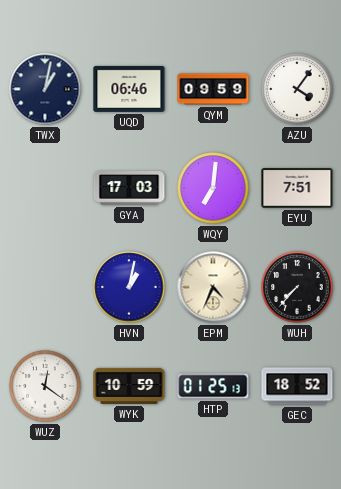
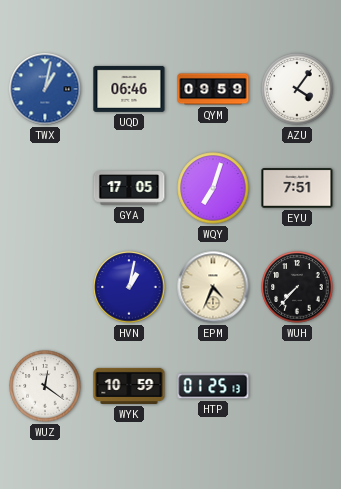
TWX dial: navy -> blue (45, 89)
GYA: 17:03 -> 17:05 (129, 188)
WQY: 7:01 -> 7:03 (213, 188)
GEC: 18:52 -> none (297, 386)
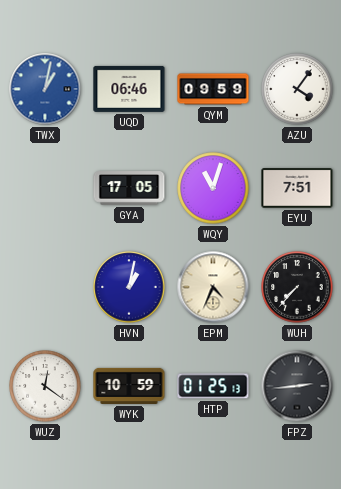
WQY: 7:03 -> 11:03 (213, 188)
FPZ: none -> 2:44 (297, 386)
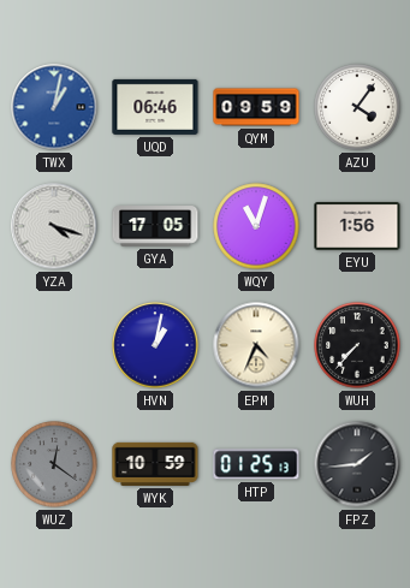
YZA: none -> 4:18 (54, 226)
EYU: 7:51 -> 1:56 (357, 227)
WUZ dial: white -> grey (54, 464)
FPZ: 2:44 -> 1:44 (357, 464)
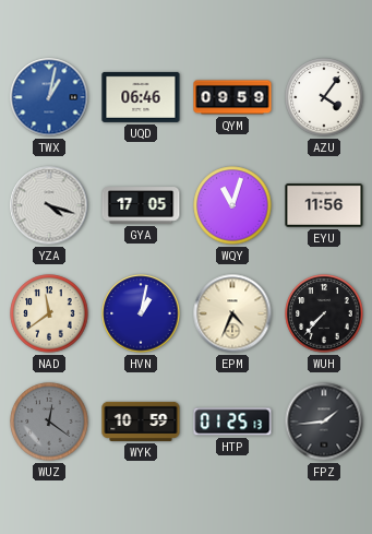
EYU: 1:56 -> 11:56 (324, 206)
NAD: none -> 11:39 (49, 313)
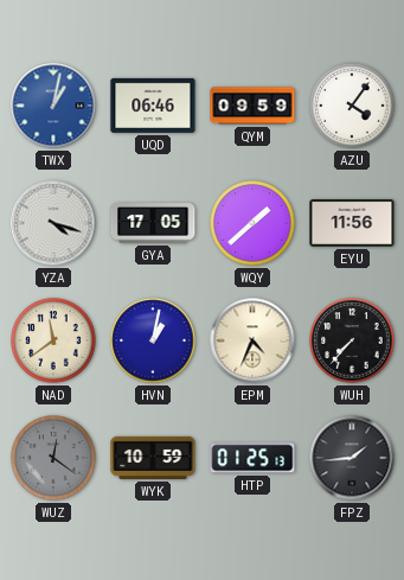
WQY: 11:03 -> 1:38 (252, 223)
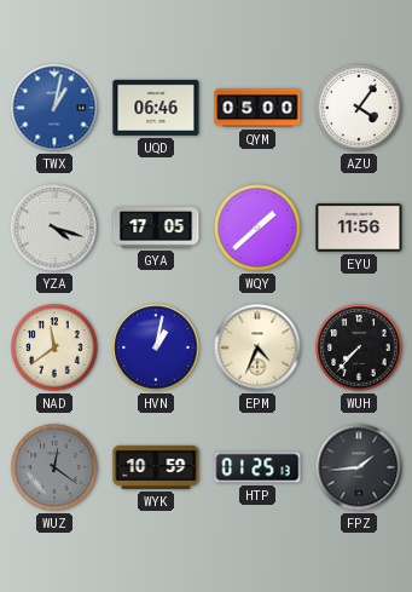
QYM: 09:59 -> 05:00 (257, 108)
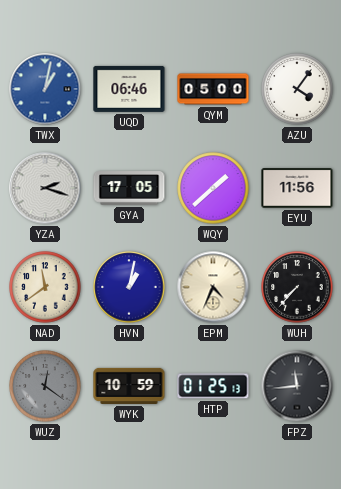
YZA: 4:18 -> 2:18 (45, 188)
FPZ: 1:44 -> 11:44 (297, 386)
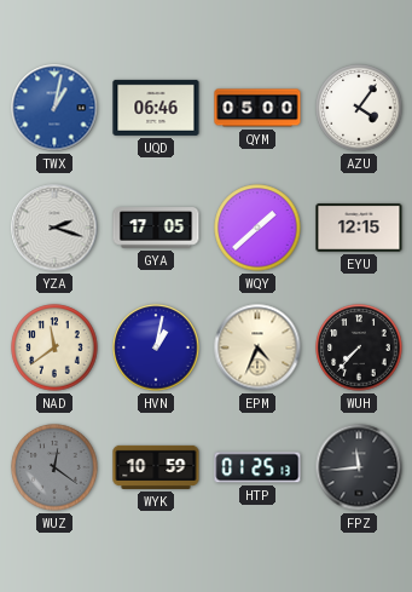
EYU: 11:56 -> 12:15 (359, 229)
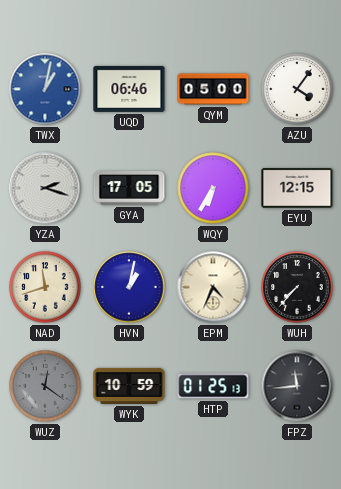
WQY: 1:38 -> 6:35 (213, 188)
NAD: 11:39 -> 11:42 (45, 287)
